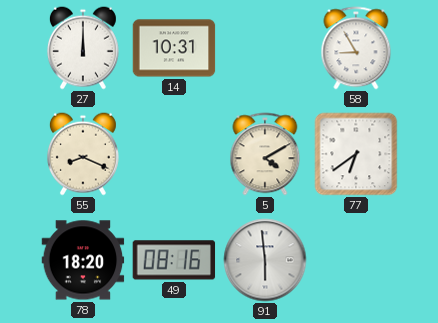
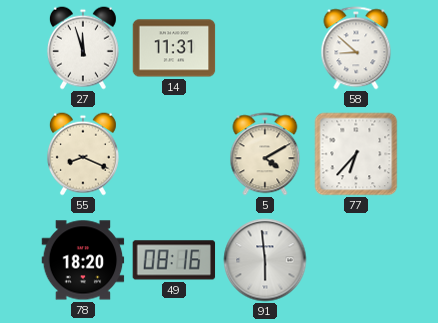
27: 12:00 -> 11:57 (83, 48)
14: 10:31 -> 11:31 (174, 48)
58: 8:55 -> 8:52 (356, 48)
77: 6:39 -> 6:37 (356, 154)
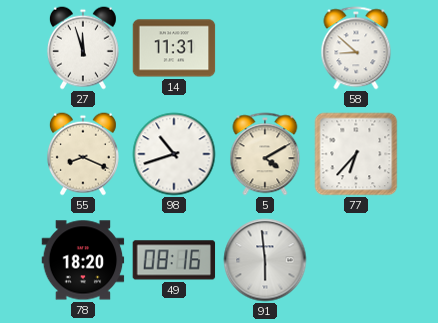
98: none -> 10:42 (174, 154)
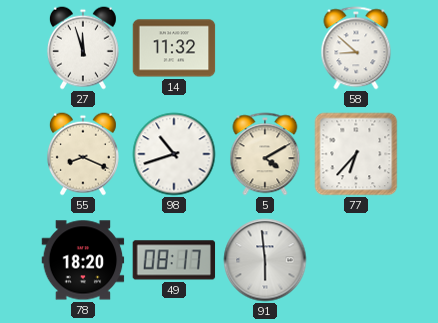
14: 11:31 -> 11:32 (174, 48)
49: 08:16 -> 08:17 (174, 260)
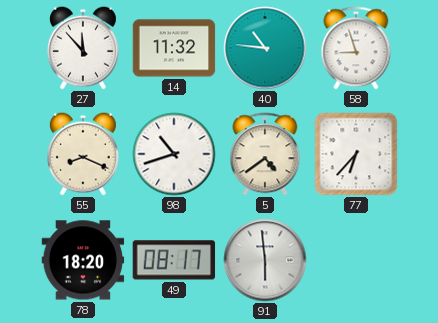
27: 11:57 -> 11:53 (83, 48)
40: none -> 10:46 (265, 48)
58: 8:52 -> 8:57 (356, 48)
5: 4:10 -> 4:39 (265, 154)
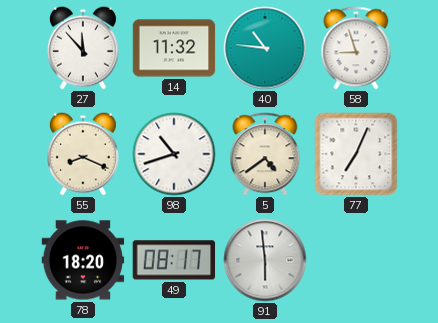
77: 6:37 -> 7:04 (356, 154)
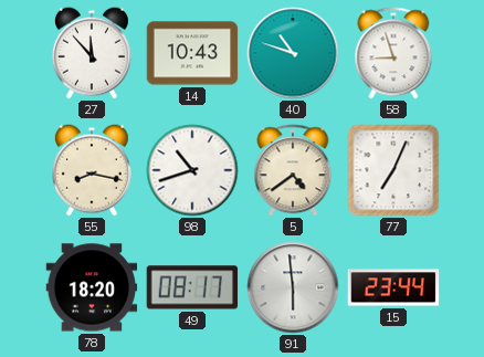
14: 11:32 -> 10:43 (192, 53)
40: 10:46 -> 10:48 (293, 53)
55: 8:19 -> 8:17 (92, 170)
15: none -> 23:44 (393, 287)
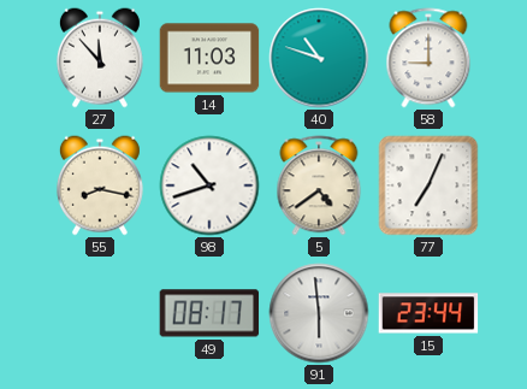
14: 10:43 -> 11:03 (209, 58)
58: 8:57 -> 9:00 (428, 58)
78: 18:20 -> none (92, 287)
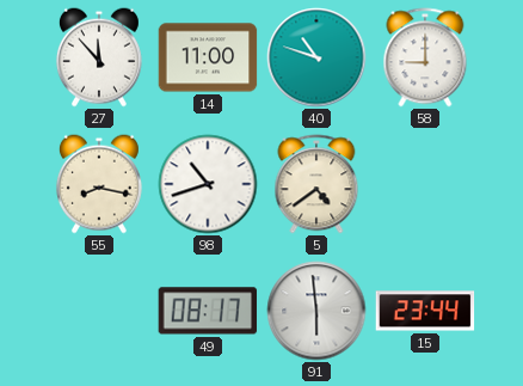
14: 11:03 -> 11:00 (208, 57)
77: 7:04 -> none (428, 185)
